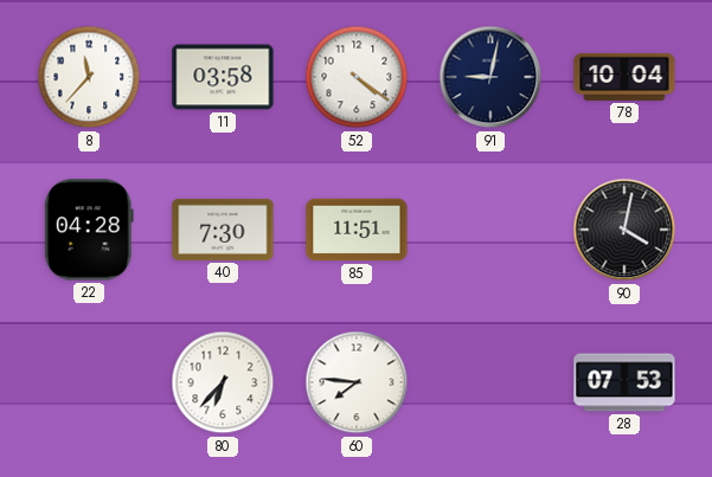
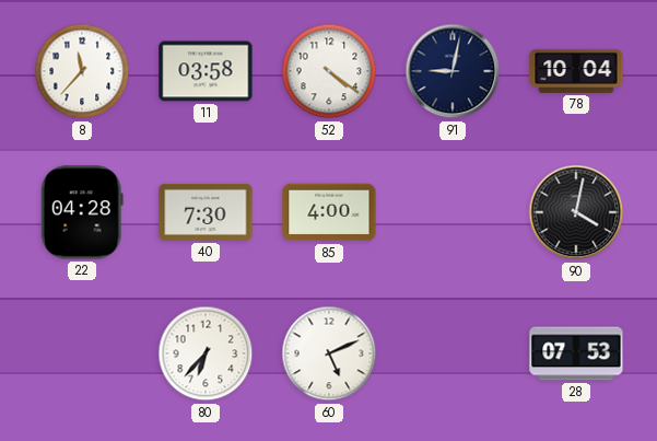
85: 11:51 -> 4:00 (329, 212)
60: 7:46 -> 5:11 (329, 353)
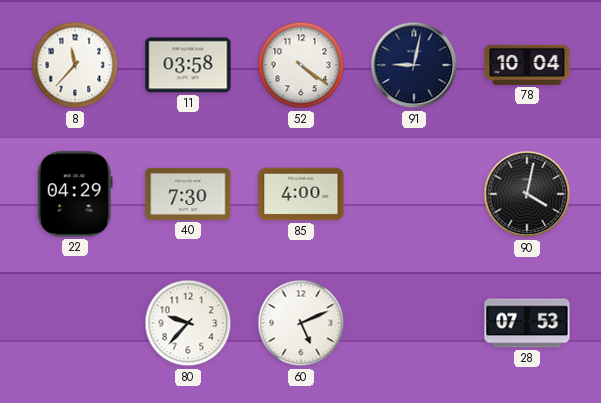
22: 04:28 -> 04:29 (75, 194)
80: 6:37 -> 9:37 (188, 323)
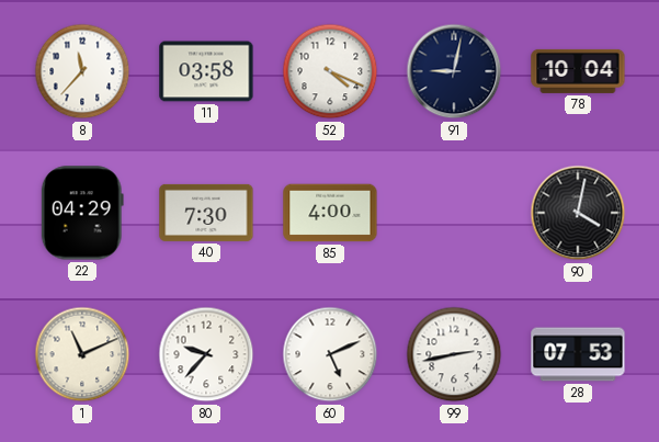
52: 4:21 -> 4:19 (330, 71)
1: none -> 11:11 (82, 354)
99: none -> 2:43 (454, 354)
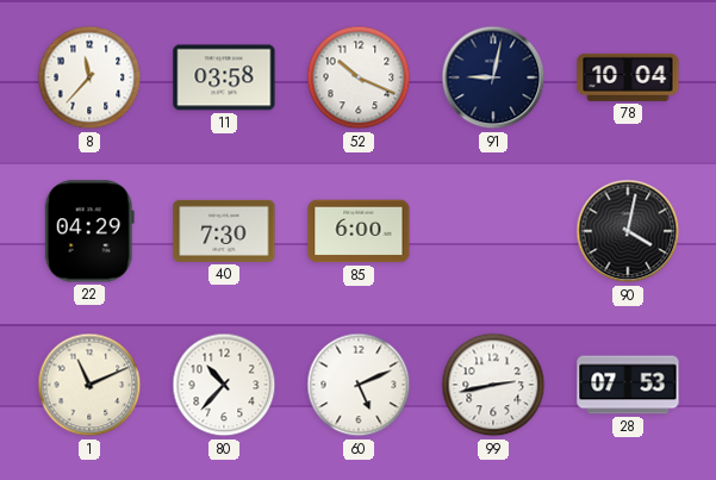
52: 4:19 -> 10:19 (359, 77)
85: 4:00 -> 6:00 (359, 231)
80: 9:37 -> 10:37 (224, 385)
